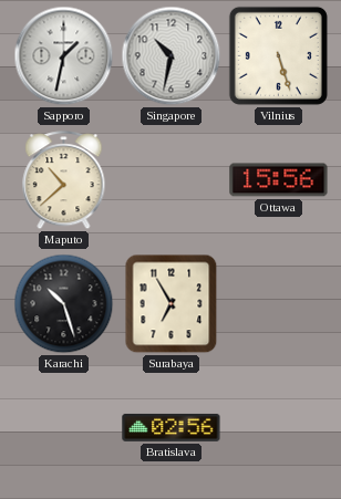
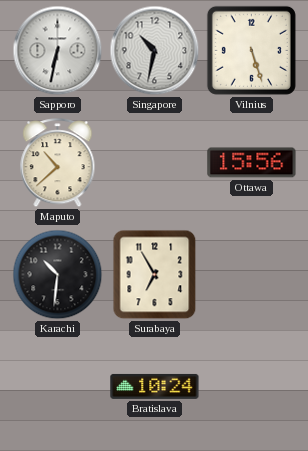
Sapporo: 1:32 -> 6:32 (58, 51)
Karachi: 10:27 -> 10:31 (58, 275)
Bratislava: 02:56 -> 10:24 (155, 386)
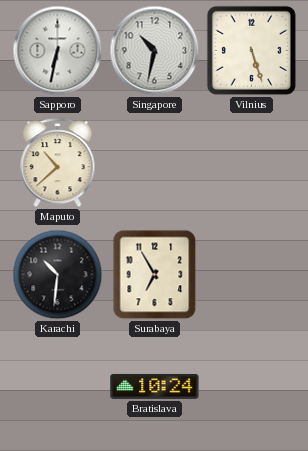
Ottawa: 15:56 -> none (252, 163)
